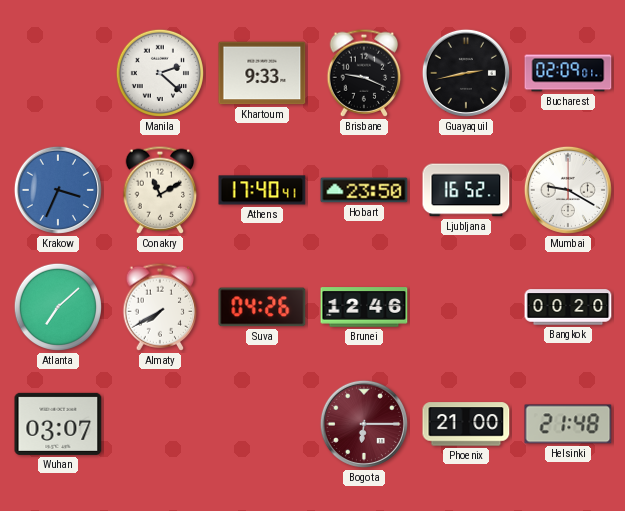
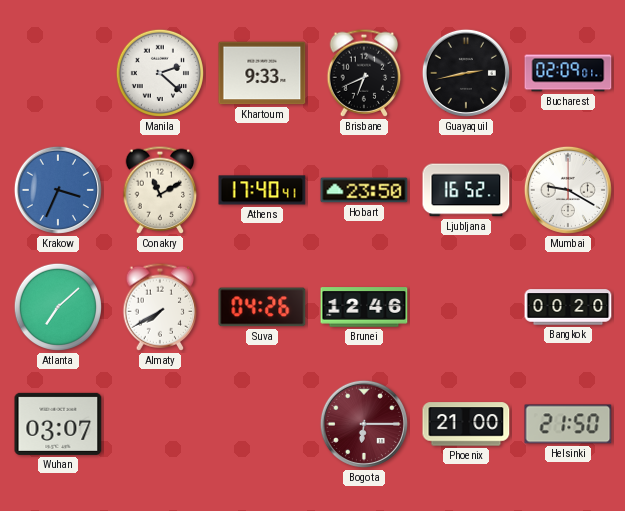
Brisbane: 9:19 -> 6:41 (364, 73)
Helsinki: 21:48 -> 21:50 (568, 424)
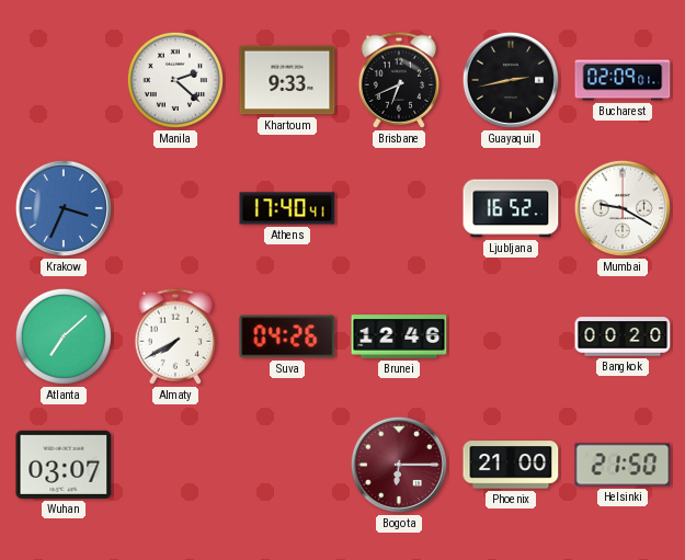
Conakry: 11:10 -> none (160, 190)
Hobart: 23:50 -> none (364, 190)
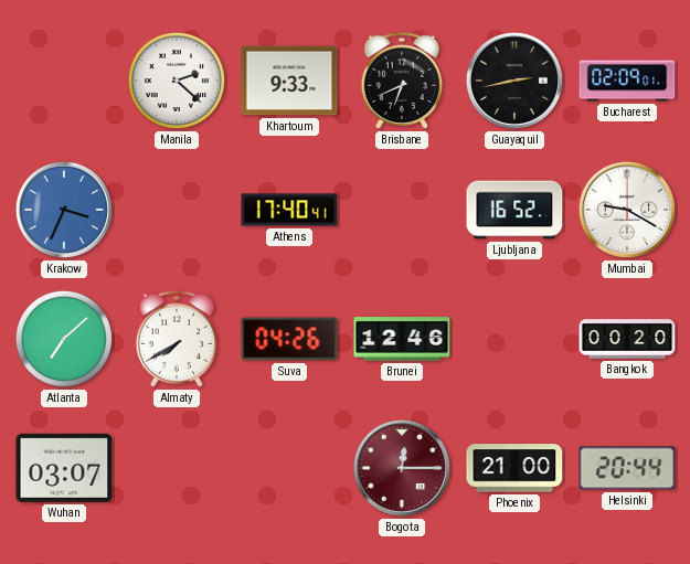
Bogota: 6:15 -> 12:15 (402, 468)
Helsinki: 21:50 -> 20:44 (627, 468)
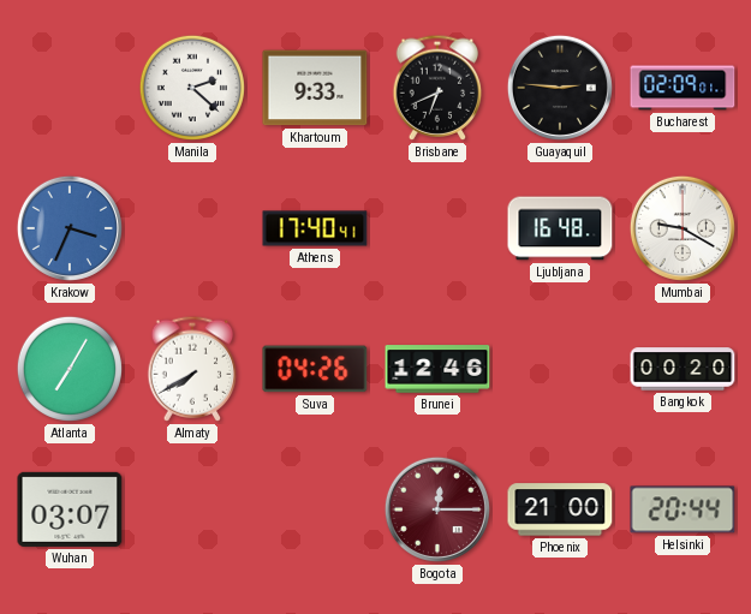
Guayaquil: 2:43 -> 2:46 (560, 88)
Ljubljana: 16:52 -> 16:48 (560, 228)
Atlanta: 7:08 -> 7:05 (70, 369)
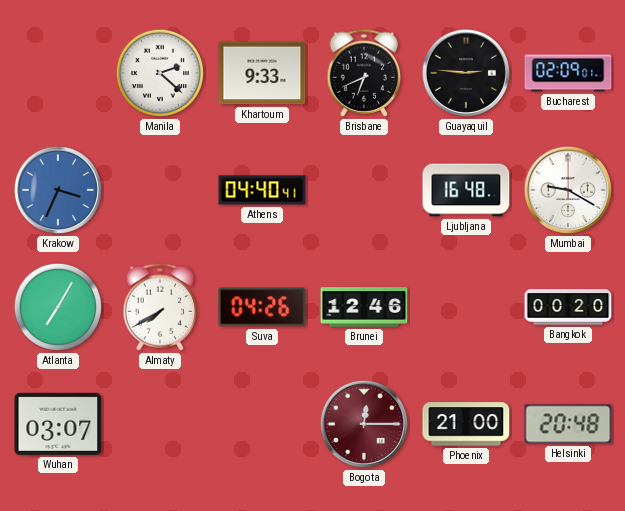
Athens: 17:40 -> 04:40 (262, 190)
Helsinki: 20:44 -> 20:48 (568, 424)
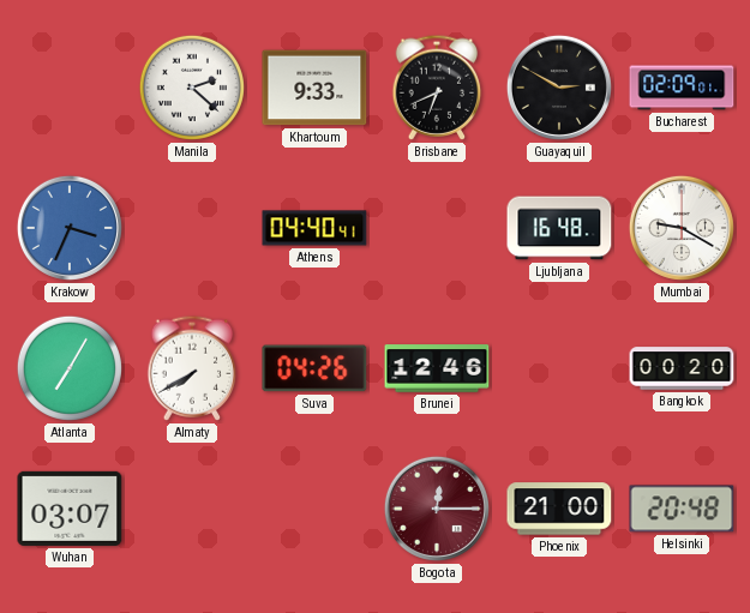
Guayaquil: 2:46 -> 2:50 (559, 88)
